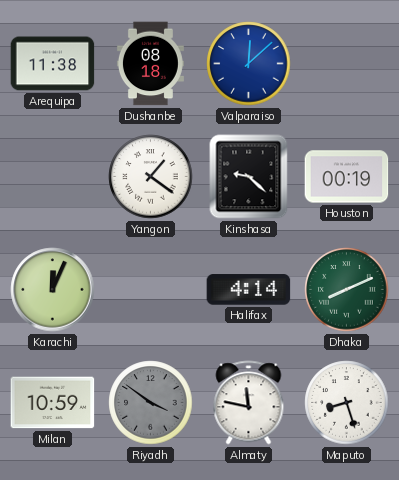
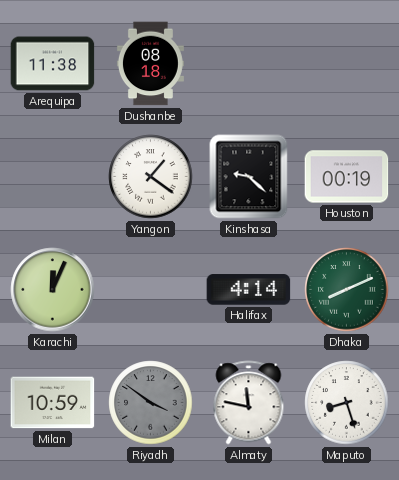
Valparaiso: 12:08 -> none (249, 64)
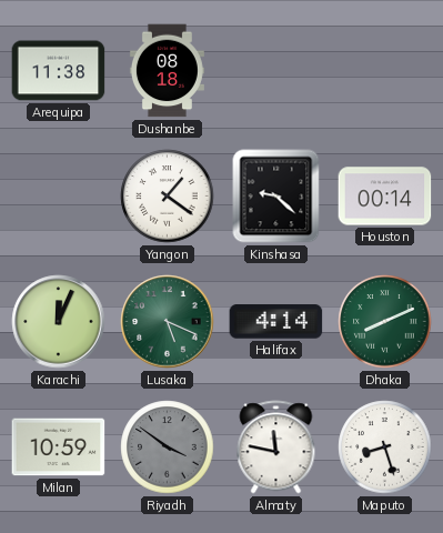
Houston: 00:19 -> 00:14 (385, 197)
Lusaka: none -> 5:19 (168, 322)
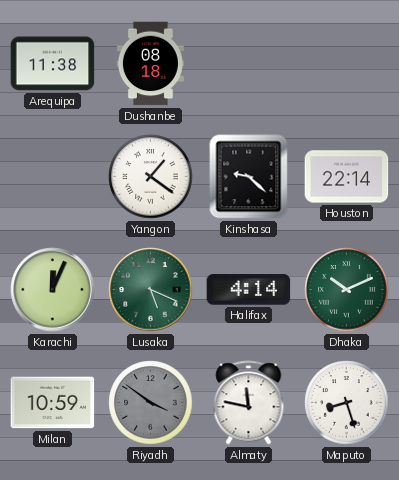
Houston: 00:14 -> 22:14 (347, 177)
Dhaka: 8:11 -> 10:11 (347, 290)
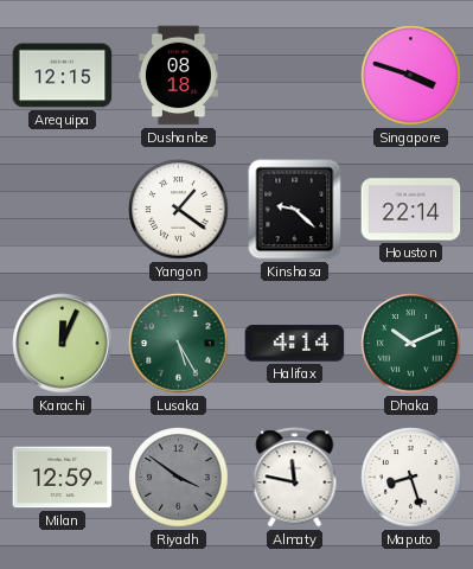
Arequipa: 11:38 -> 12:15 (63, 76)
Singapore: none -> 3:48 (411, 76)
Lusaka: 5:19 -> 5:25 (179, 344)
Milan: 10:59 -> 12:59 (63, 478)
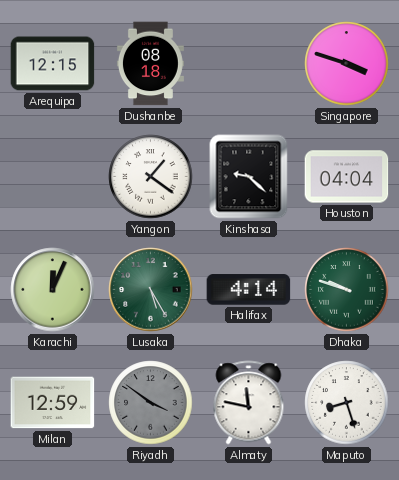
Houston: 22:14 -> 04:04 (347, 177)
Dhaka: 10:11 -> 9:48 (347, 290)
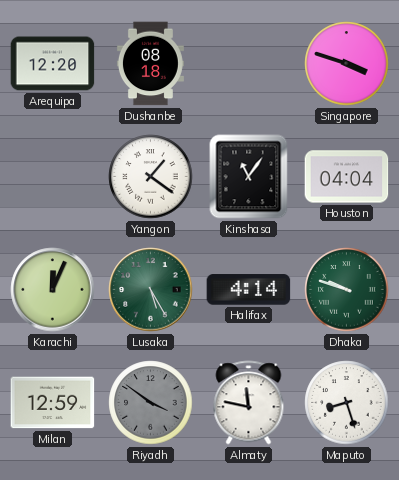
Arequipa: 12:15 -> 12:20 (53, 64)
Kinshasa: 9:22 -> 11:06 (249, 177)
